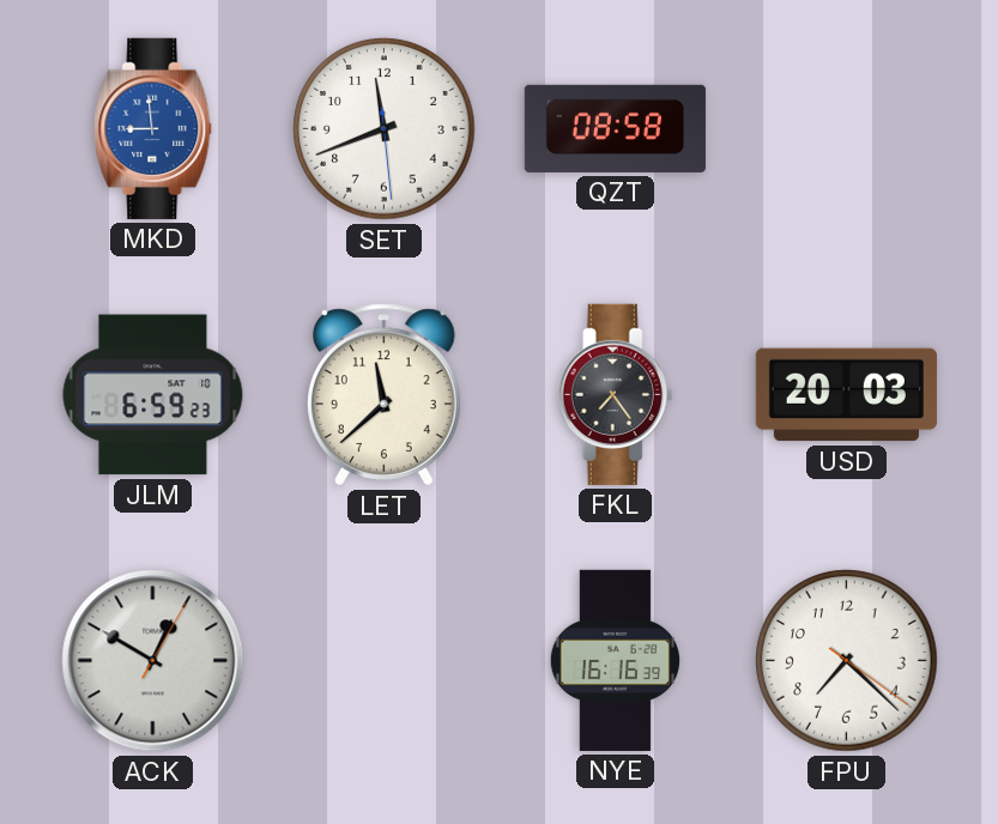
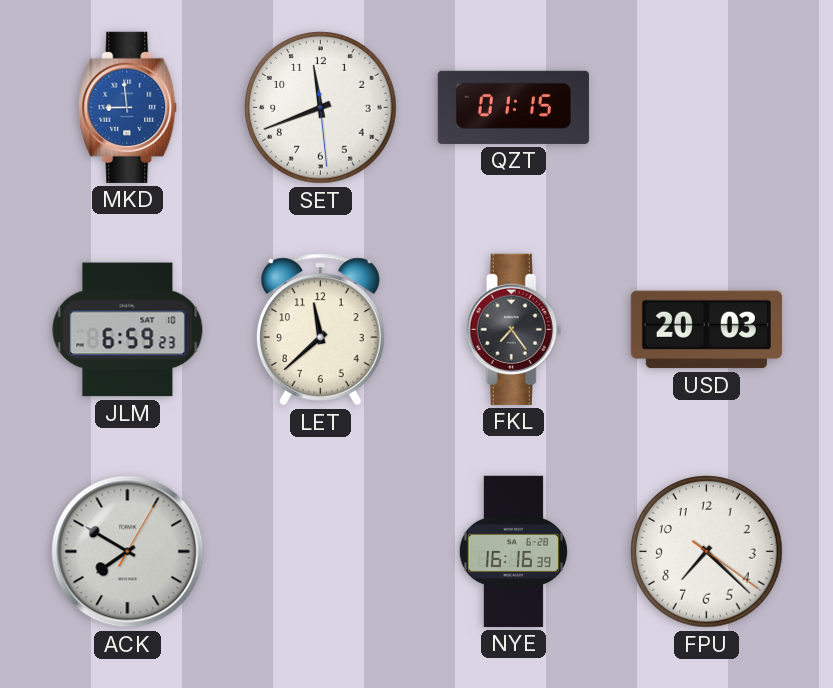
QZT: 08:58 -> 01:15 (513, 107)
ACK: 12:50 -> 7:50 (128, 552)
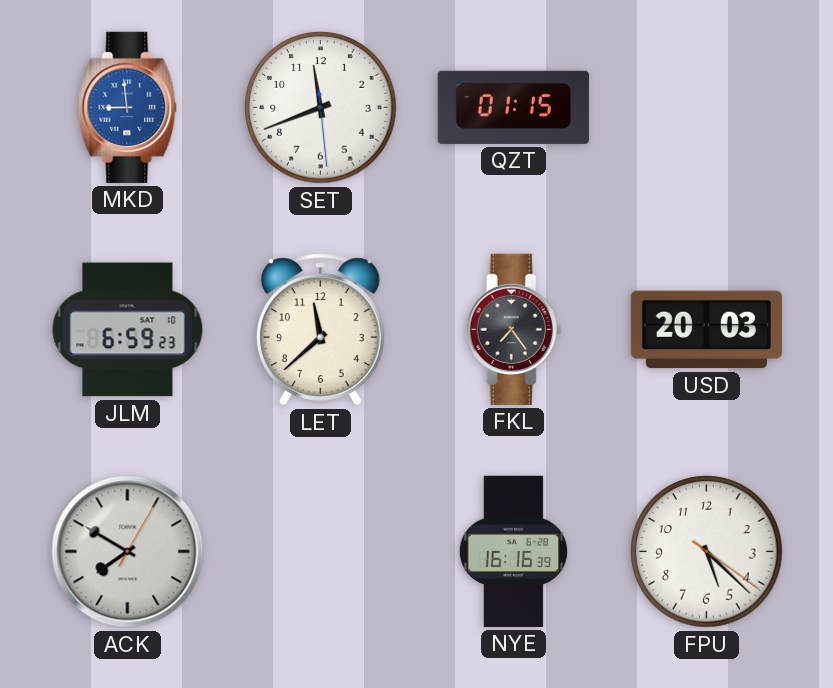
FPU: 7:22 -> 5:22 (707, 552)
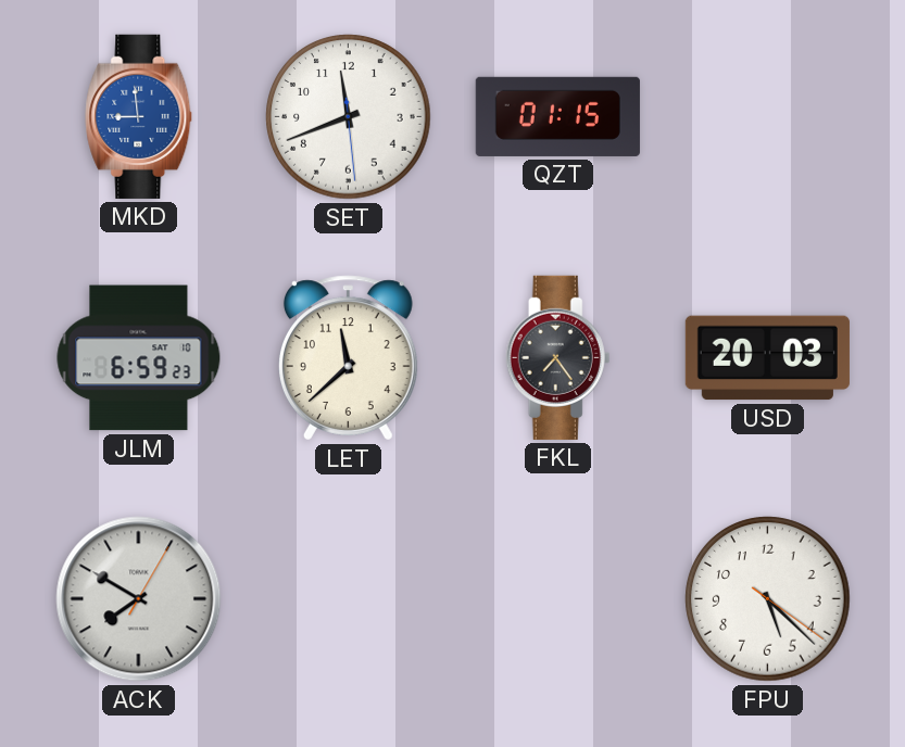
NYE: 16:16 -> none (513, 551)
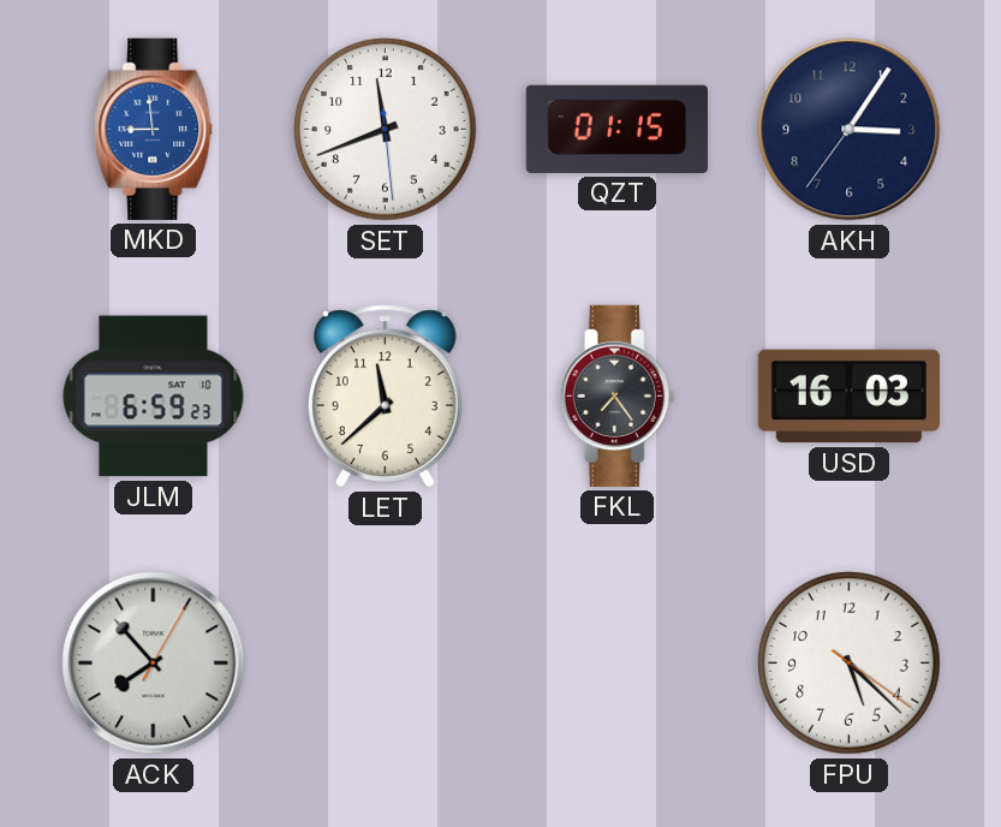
AKH: none -> 3:05 (850, 130)
USD: 20:03 -> 16:03 (848, 397)
ACK: 7:50 -> 7:53 (154, 664)
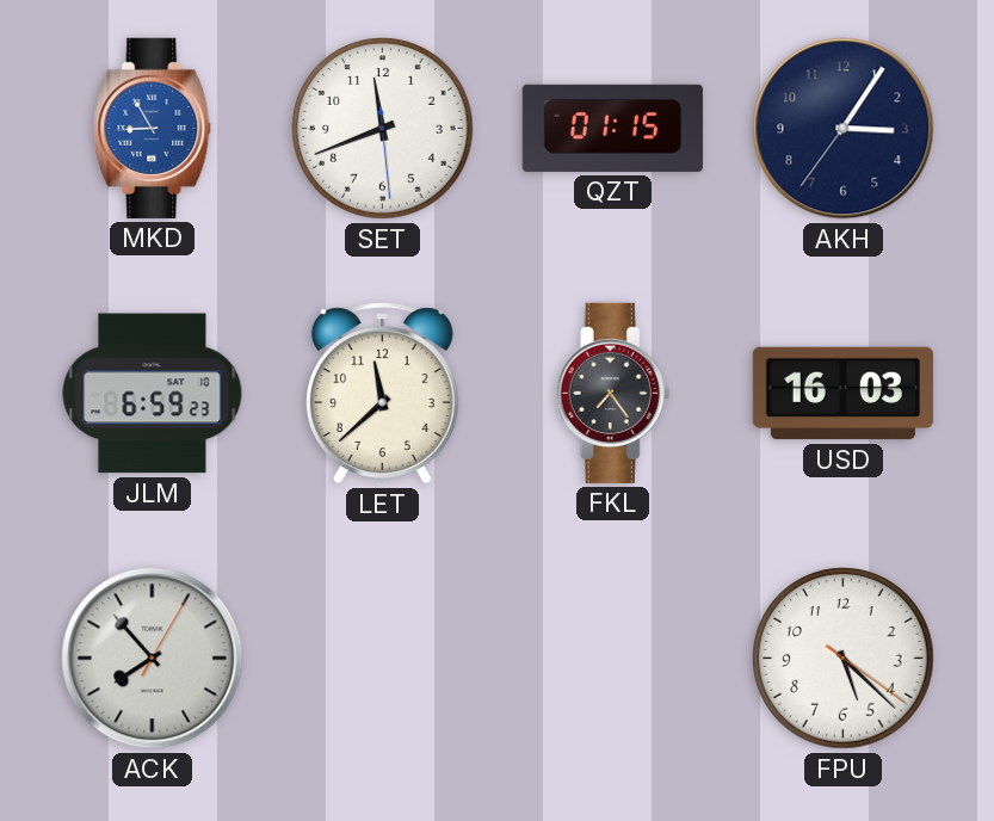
MKD: 8:59 -> 8:55 (153, 128)
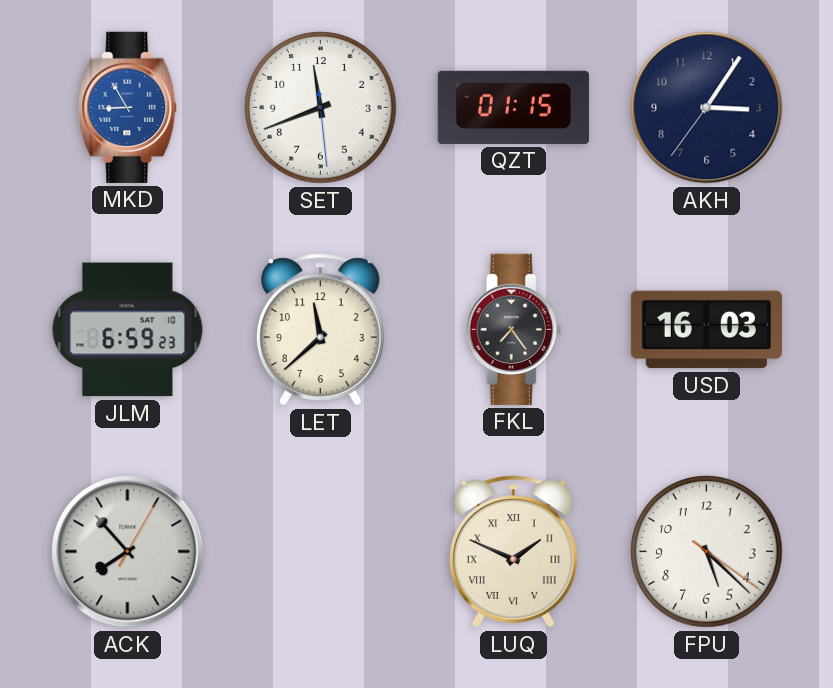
LUQ: none -> 1:49 (513, 552)
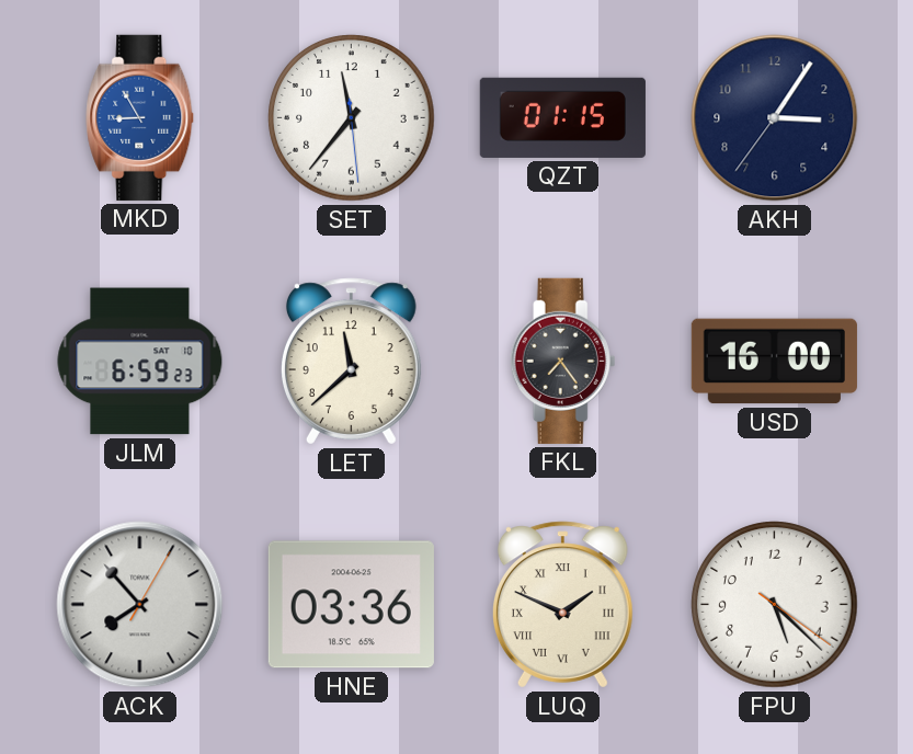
SET: 11:41 -> 11:36 (352, 118)
USD: 16:03 -> 16:00 (774, 362)
HNE: none -> 03:36 (351, 605)
